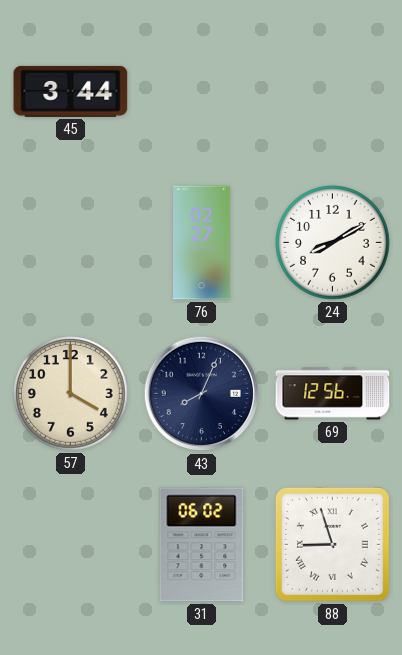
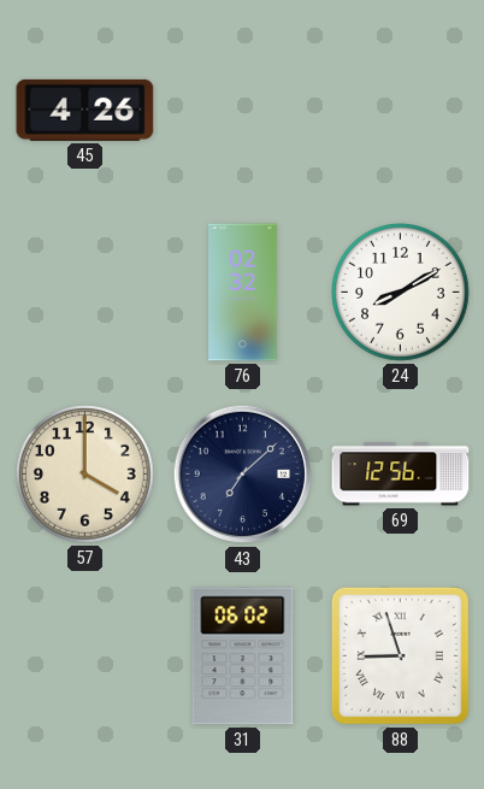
45: 3:44 -> 4:26 (85, 110)
76: 02:27 -> 02:32 (243, 293)
43: 8:04 -> 7:08 (243, 475)
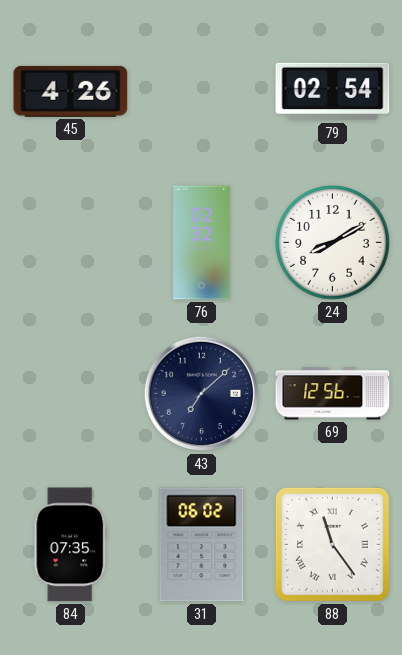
79: none -> 02:54 (333, 92)
57: 4:00 -> none (85, 475)
84: none -> 07:35 (71, 545)
88: 8:57 -> 11:24 (332, 544)
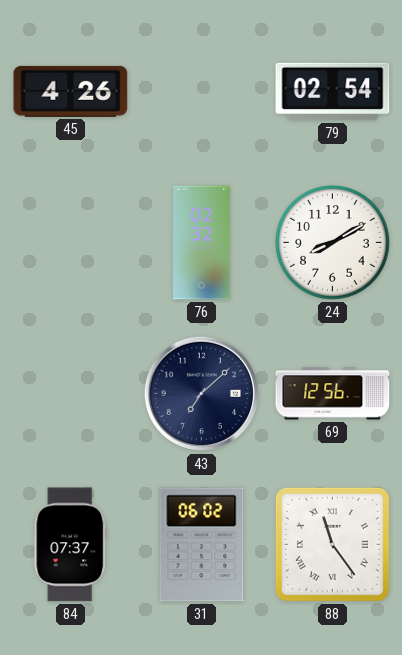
84: 07:35 -> 07:37 (71, 545)
